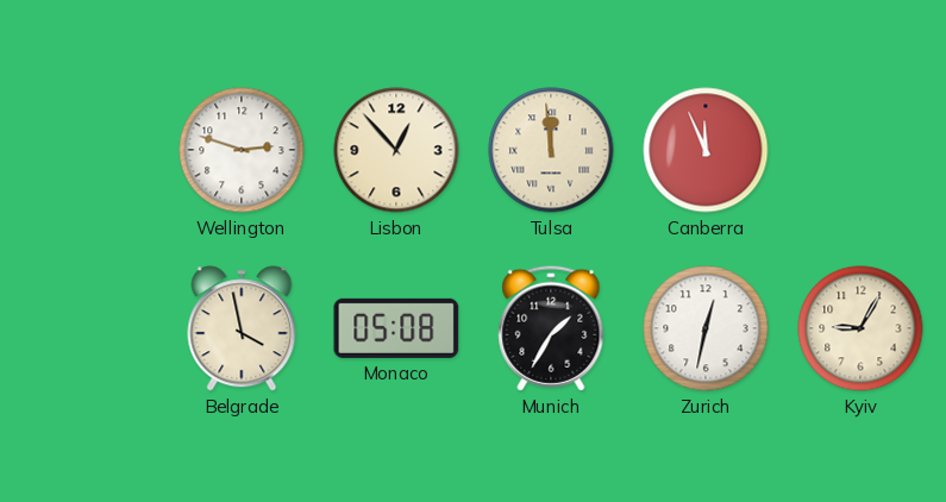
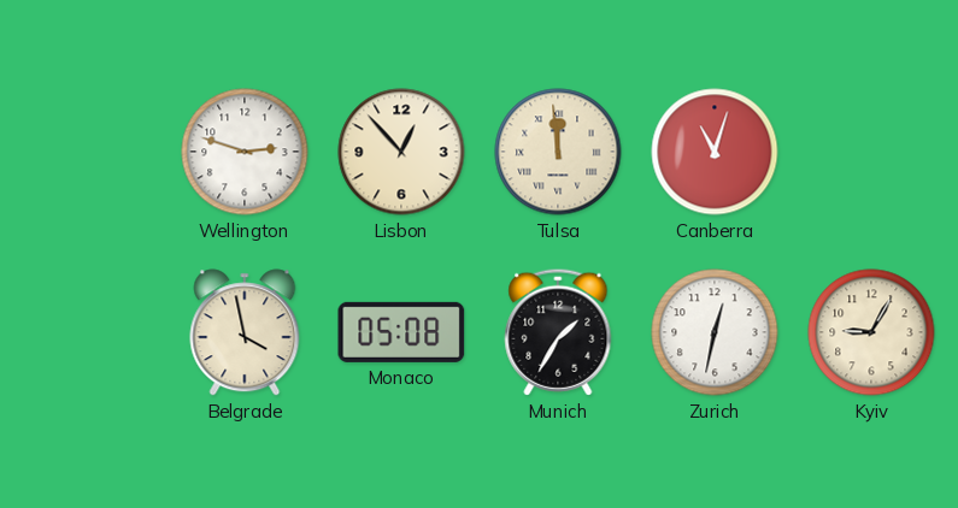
Canberra: 11:56 -> 11:03 (715, 152)
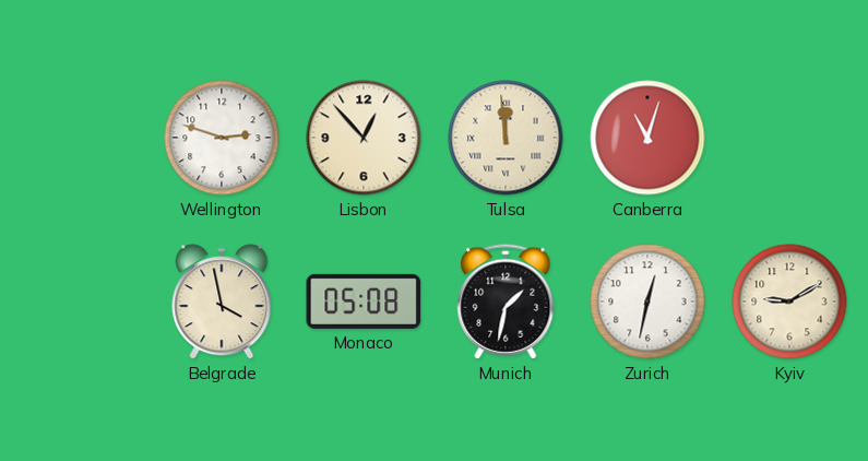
Munich: 1:35 -> 1:32 (506, 302)
Kyiv: 9:05 -> 9:10 (789, 302)
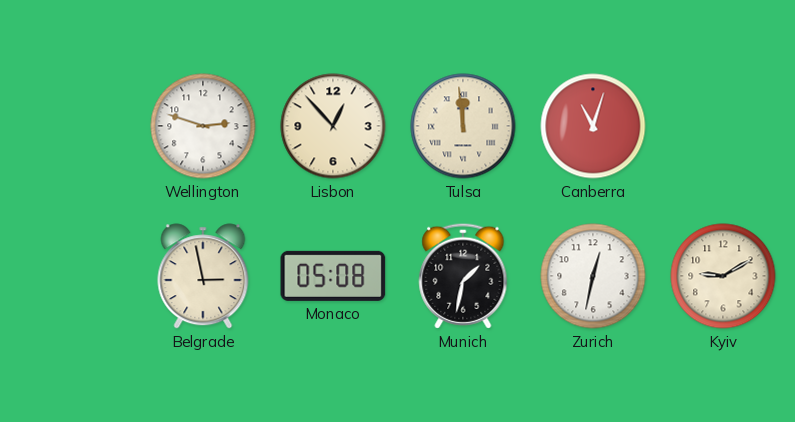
Belgrade: 3:58 -> 2:58 (203, 276)
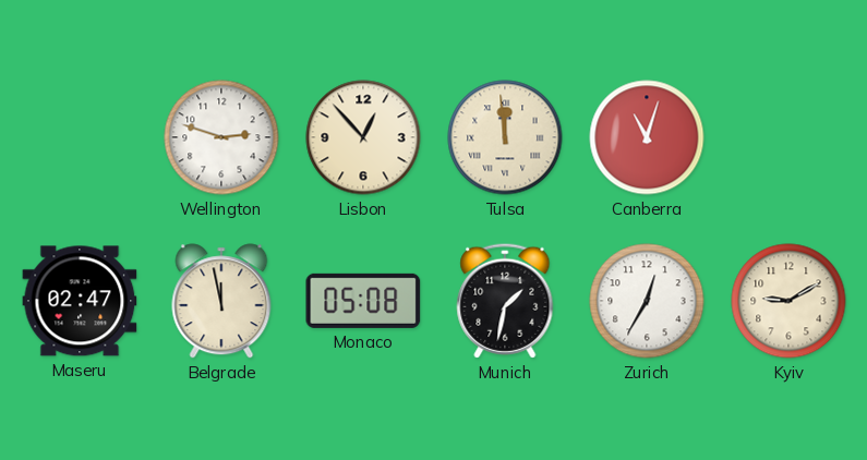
Maseru: none -> 02:47 (80, 301)
Belgrade: 2:58 -> 11:58 (221, 301)
Zurich: 12:32 -> 12:35 (647, 301)
